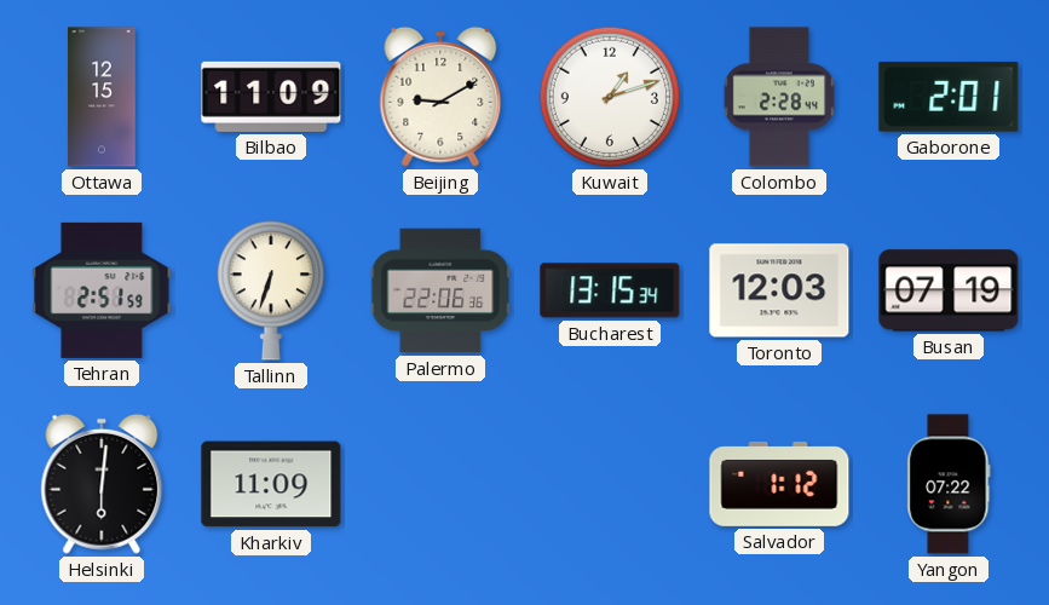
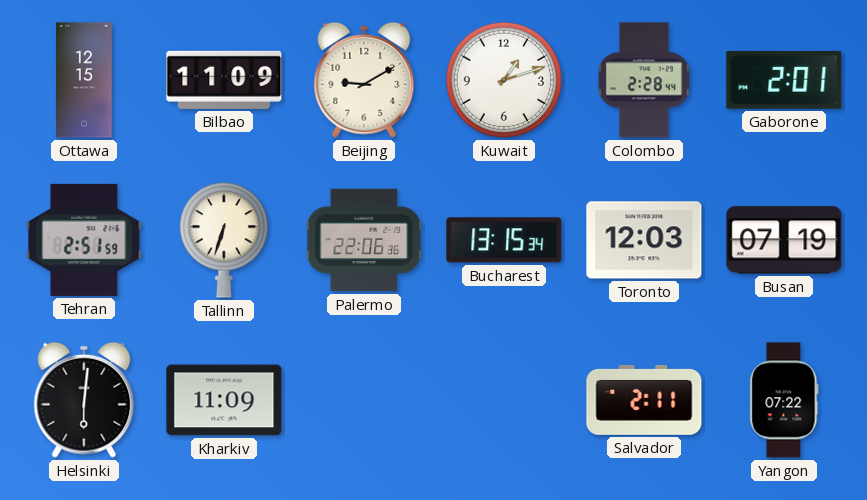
Salvador: 1:12 -> 2:11 (644, 400)
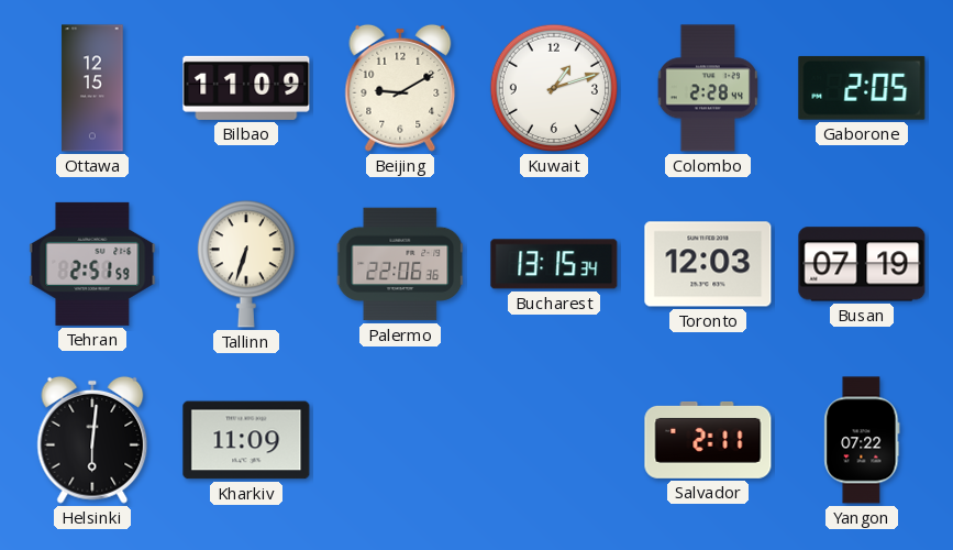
Gaborone: 2:01 -> 2:05 (862, 88)
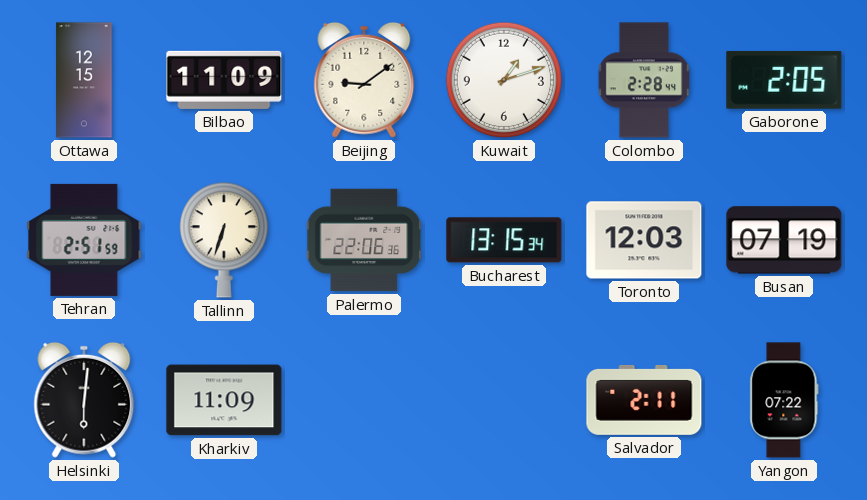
Beijing: 9:10 -> 9:09 (364, 80)
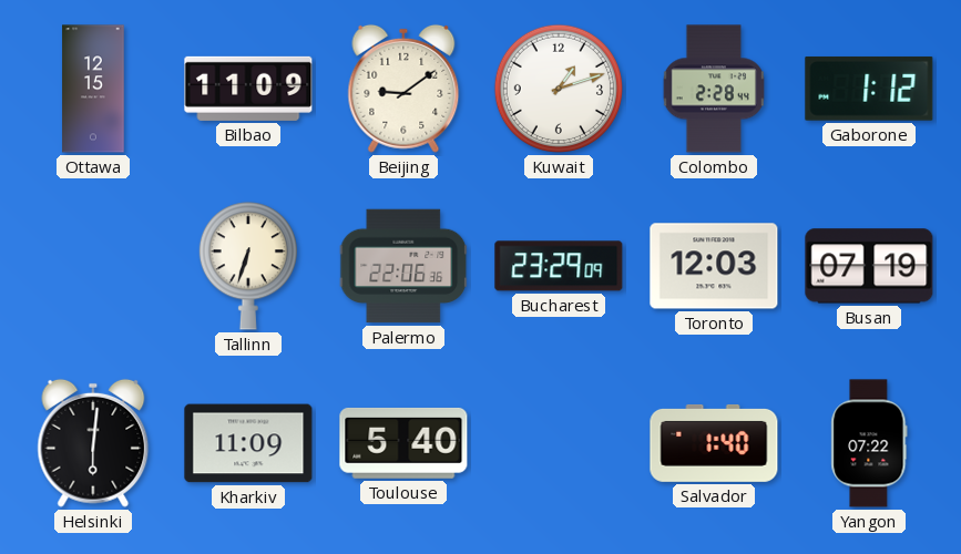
Gaborone: 2:05 -> 1:12 (869, 89)
Tehran: 2:51 -> none (84, 240)
Bucharest: 13:15 -> 23:29 (559, 266)
Toulouse: none -> 5:40 (403, 443)
Salvador: 2:11 -> 1:40 (714, 443)
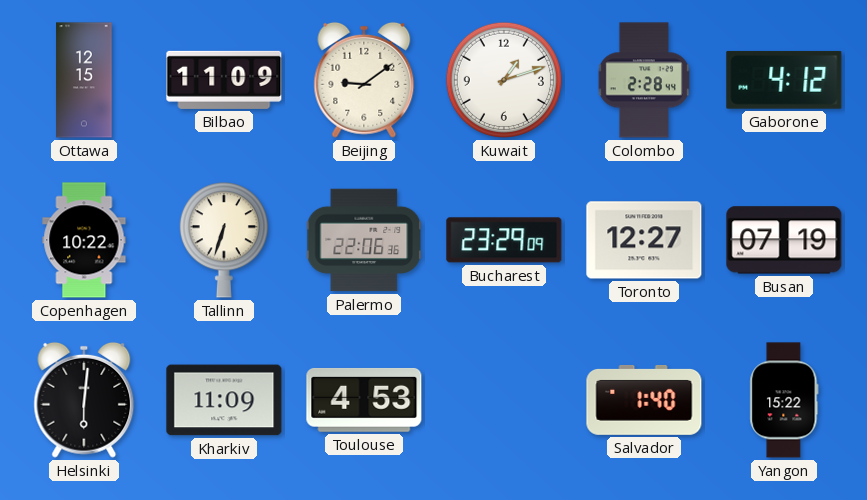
Gaborone: 1:12 -> 4:12 (784, 80)
Copenhagen: none -> 10:22 (84, 240)
Toronto: 12:03 -> 12:27 (644, 240)
Toulouse: 5:40 -> 4:53 (364, 400)
Yangon: 07:22 -> 15:22 (784, 400)
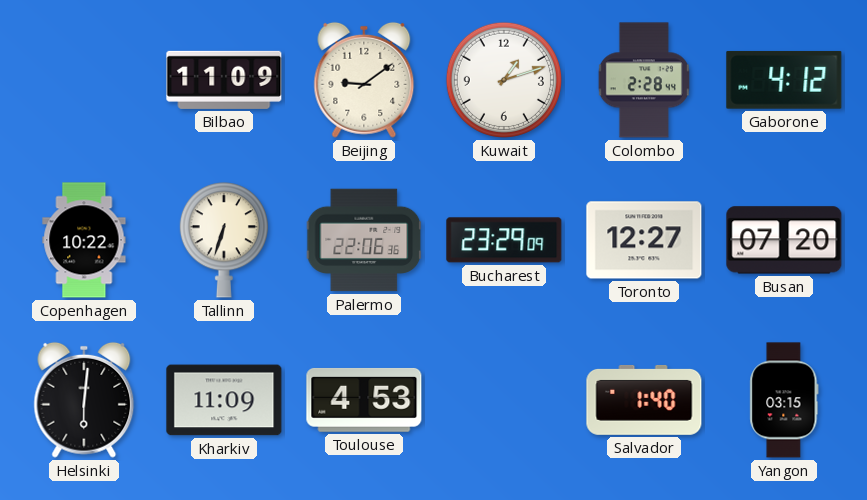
Ottawa: 12:15 -> none (84, 80)
Busan: 07:19 -> 07:20 (784, 240)
Yangon: 15:22 -> 03:15 (784, 400)
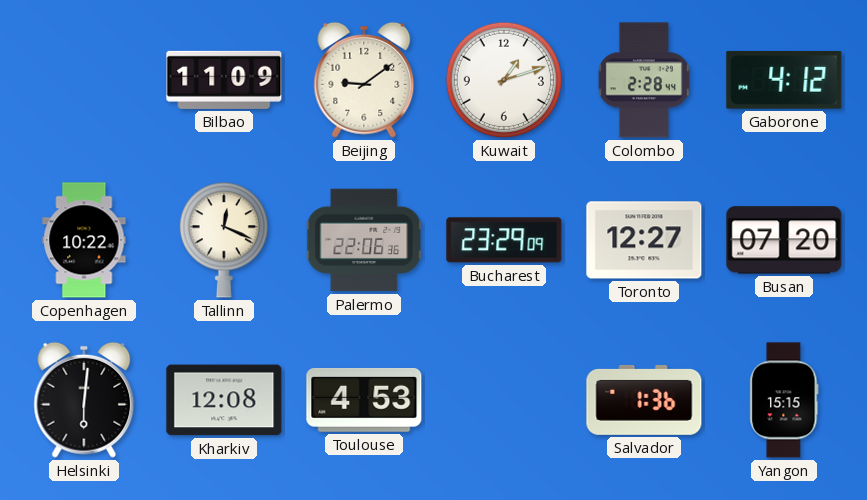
Tallinn: 6:33 -> 12:19 (224, 240)
Kharkiv: 11:09 -> 12:08 (224, 400)
Salvador: 1:40 -> 1:36 (644, 400)
Yangon: 03:15 -> 15:15 (784, 400)
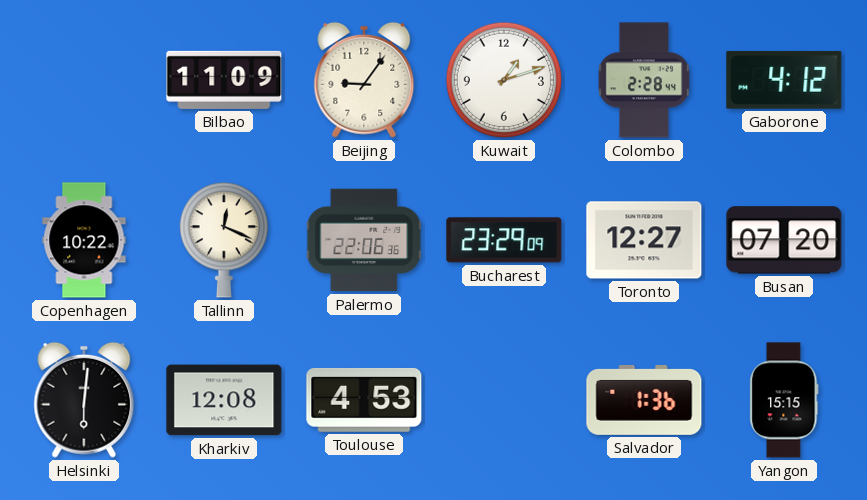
Beijing: 9:09 -> 9:06 (364, 80)
